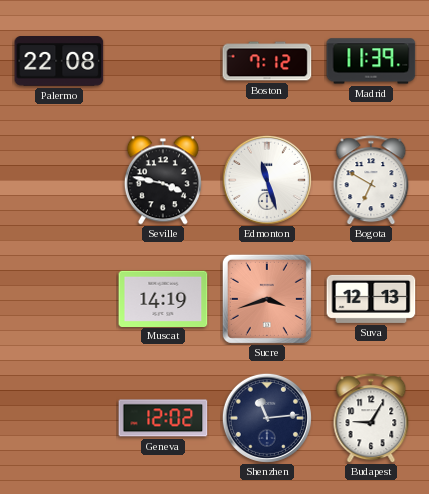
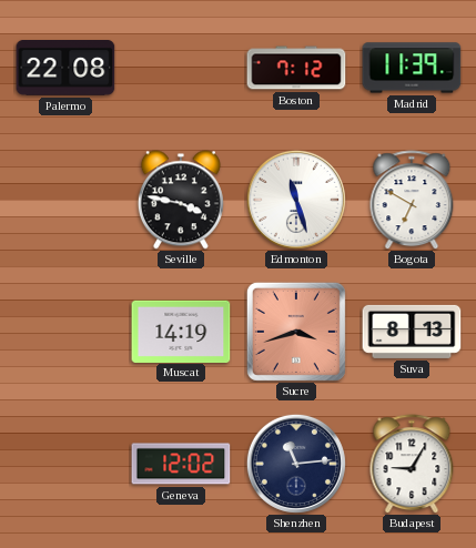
Suva: 12:13 -> 8:13 (412, 332)
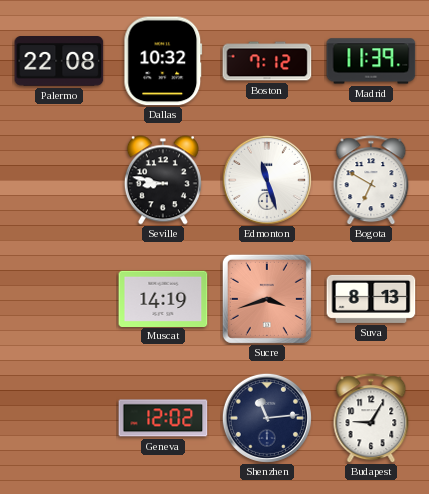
Dallas: none -> 10:32 (163, 61)
Seville: 3:47 -> 8:47 (163, 180)
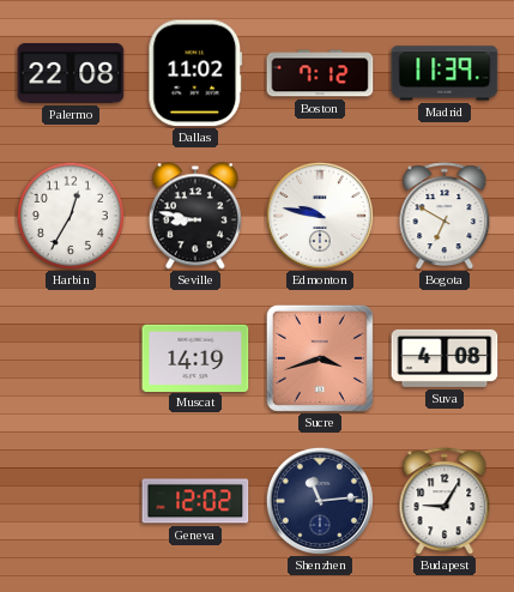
Dallas: 10:32 -> 11:02 (195, 73)
Harbin: none -> 12:35 (71, 216)
Edmonton: 11:27 -> 9:47 (320, 216)
Suva: 8:13 -> 4:08 (445, 358)
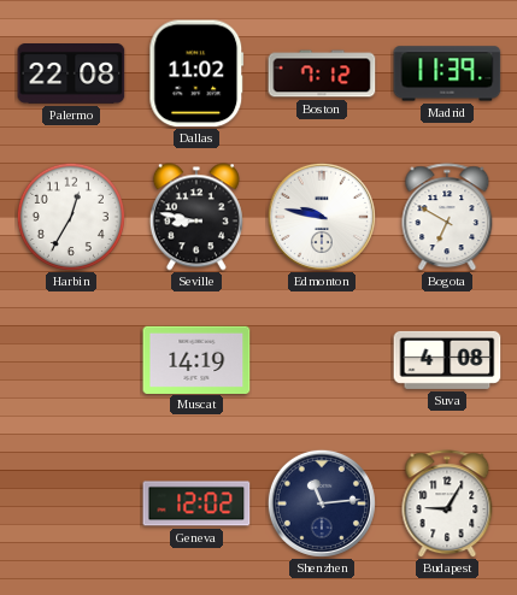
Sucre: 3:42 -> none (320, 358)
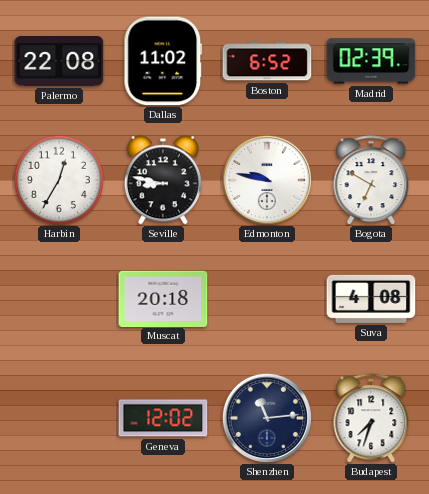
Boston: 7:12 -> 6:52 (267, 61)
Madrid: 11:39 -> 02:39 (371, 61)
Muscat: 14:19 -> 20:18 (163, 298)
Budapest: 9:05 -> 7:33 (371, 418)
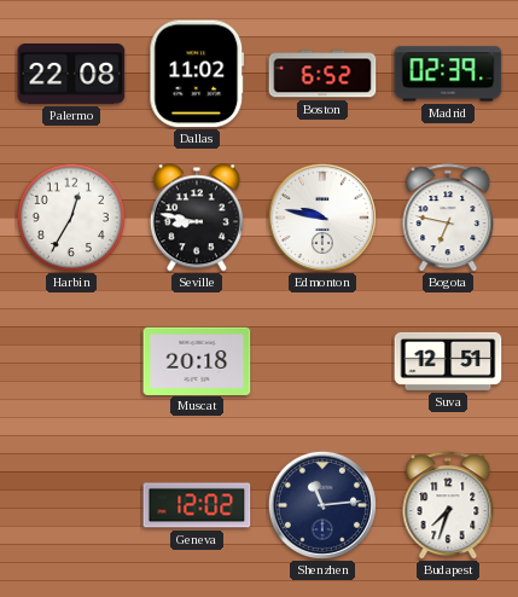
Bogota: 6:50 -> 6:47 (448, 218)
Suva: 4:08 -> 12:51 (448, 361)
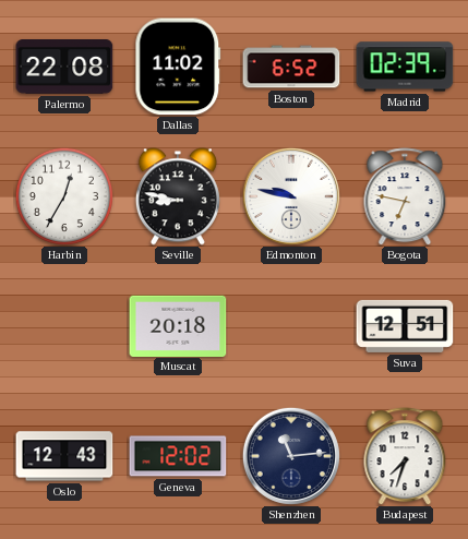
Oslo: none -> 12:43 (64, 456)
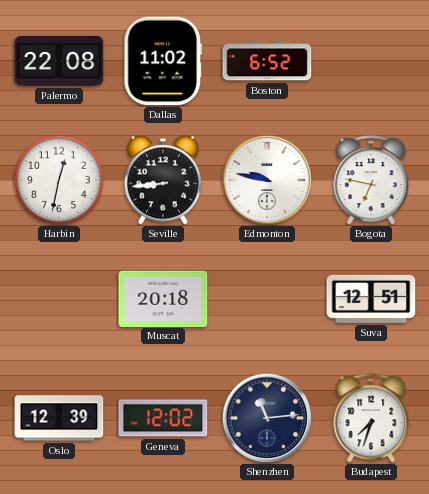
Madrid: 02:39 -> none (405, 67)
Harbin: 12:35 -> 12:32 (59, 180)
Seville: 8:47 -> 8:44 (163, 180)
Oslo: 12:43 -> 12:39 (59, 418)
